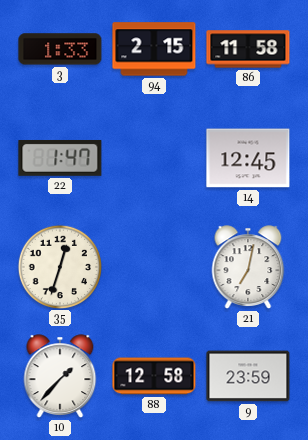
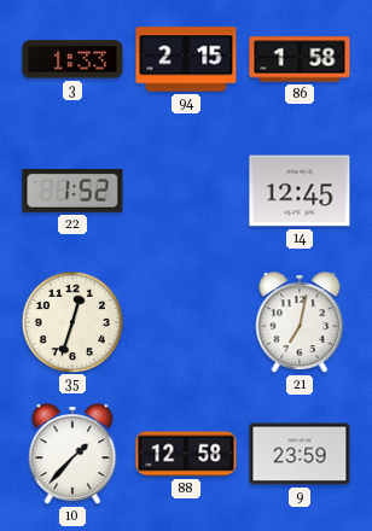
86: 11:58 -> 1:58 (300, 59)
22: 1:47 -> 1:52 (72, 191)
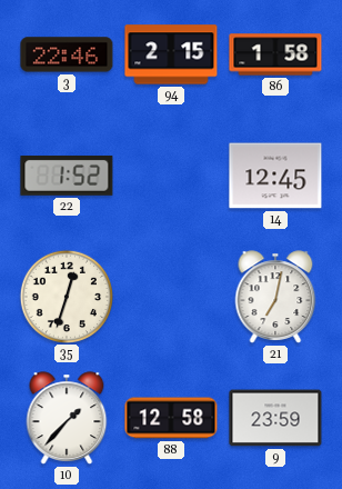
3: 1:33 -> 22:46 (67, 54)
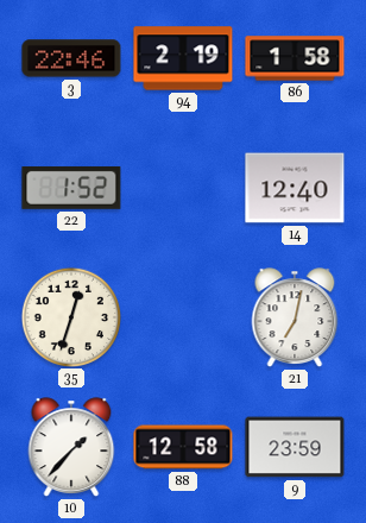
94: 2:15 -> 2:19 (183, 58)
14: 12:45 -> 12:40 (295, 188)
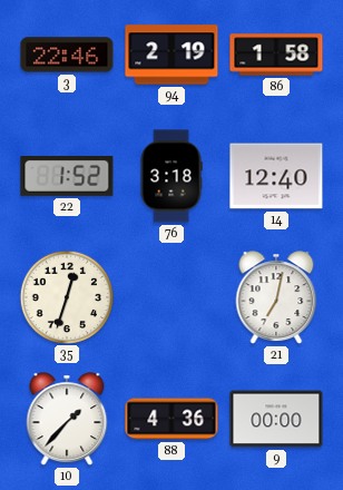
76: none -> 3:18 (171, 176)
88: 12:58 -> 4:36 (171, 419)
9: 23:59 -> 00:00 (276, 419)
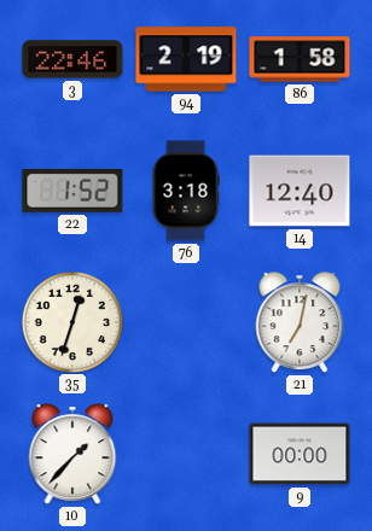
88: 4:36 -> none (171, 419)
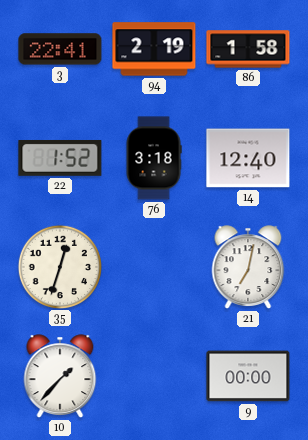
3: 22:46 -> 22:41 (60, 49)
